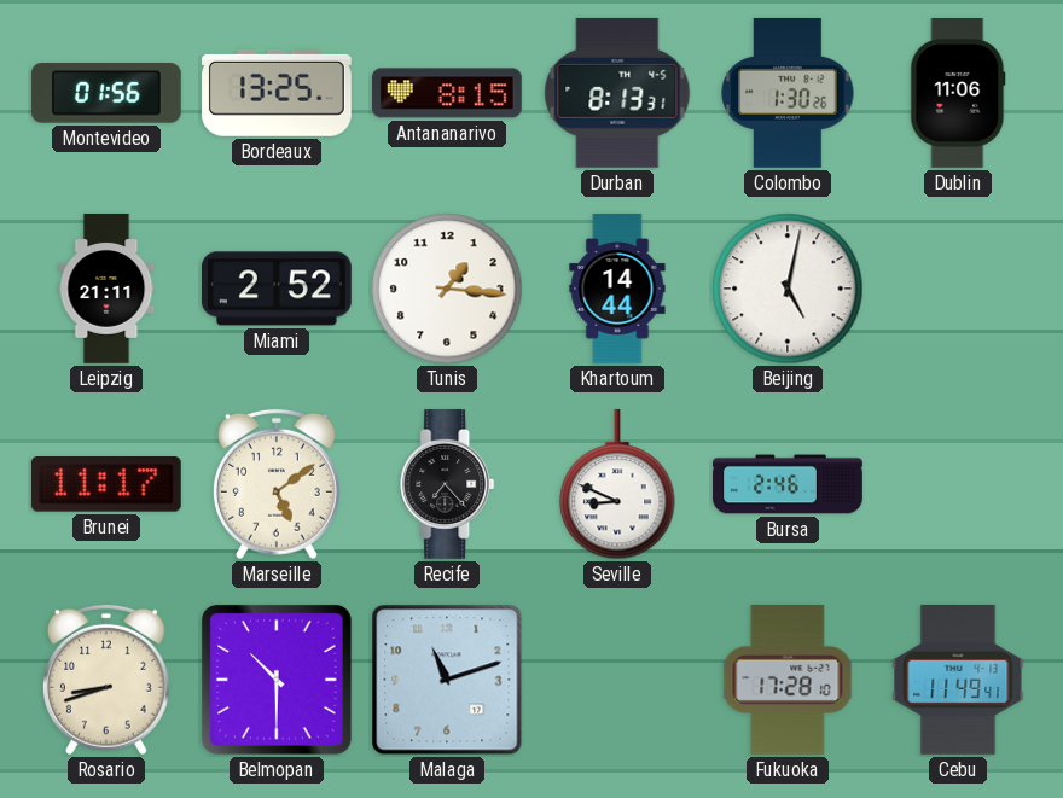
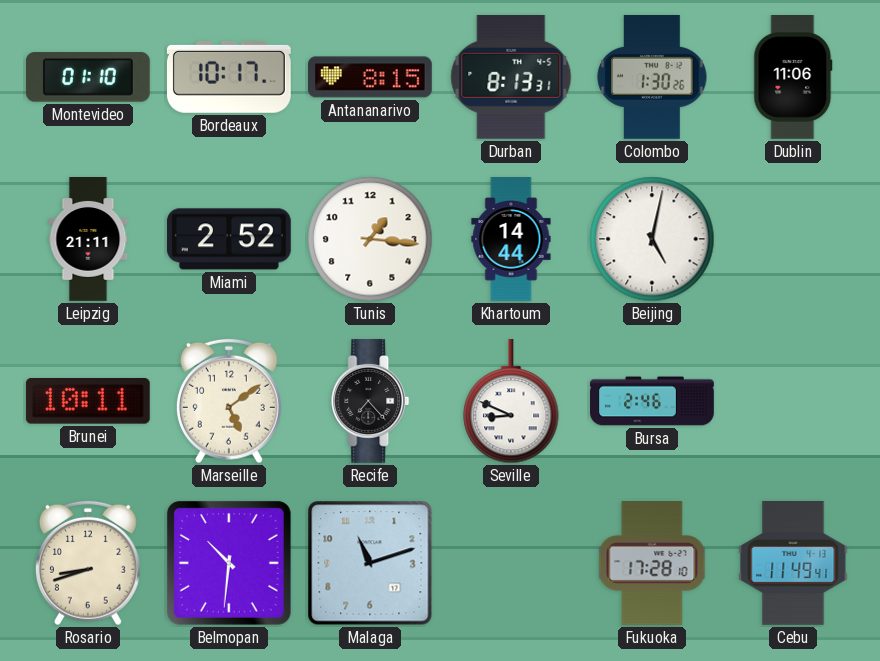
Montevideo: 01:56 -> 01:10 (88, 77)
Bordeaux: 13:25 -> 10:17 (229, 77)
Brunei: 11:17 -> 10:11 (88, 401)
Belmopan: 10:30 -> 10:31 (229, 563)
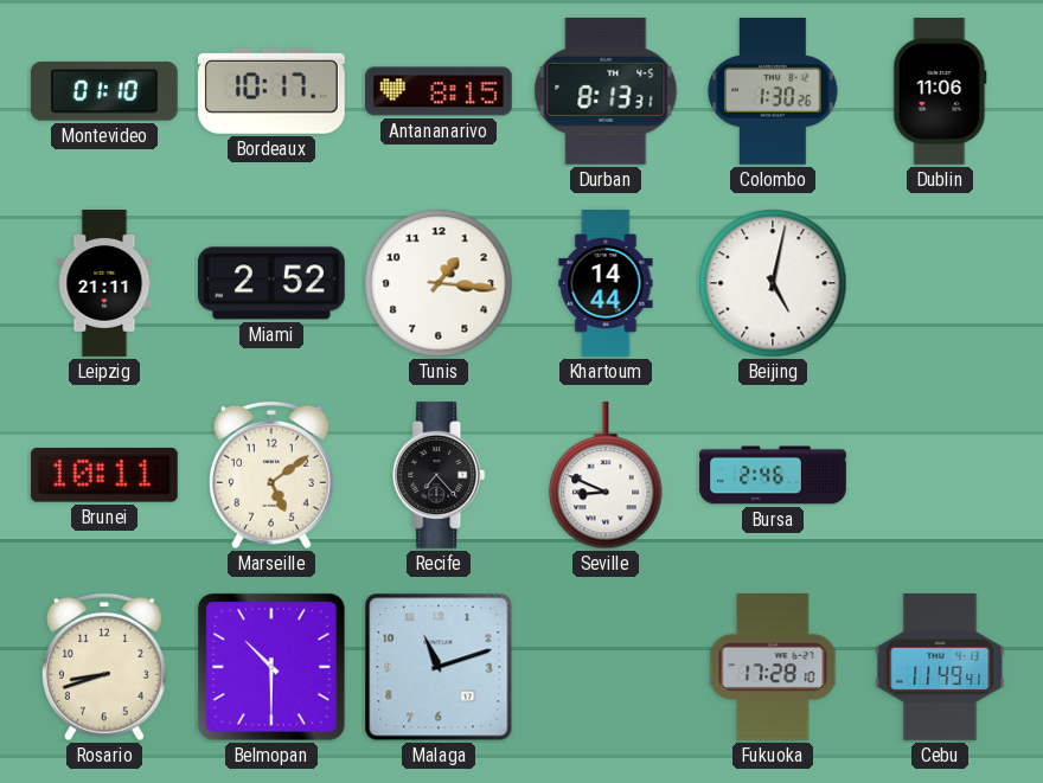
Belmopan: 10:31 -> 10:30 (271, 667)
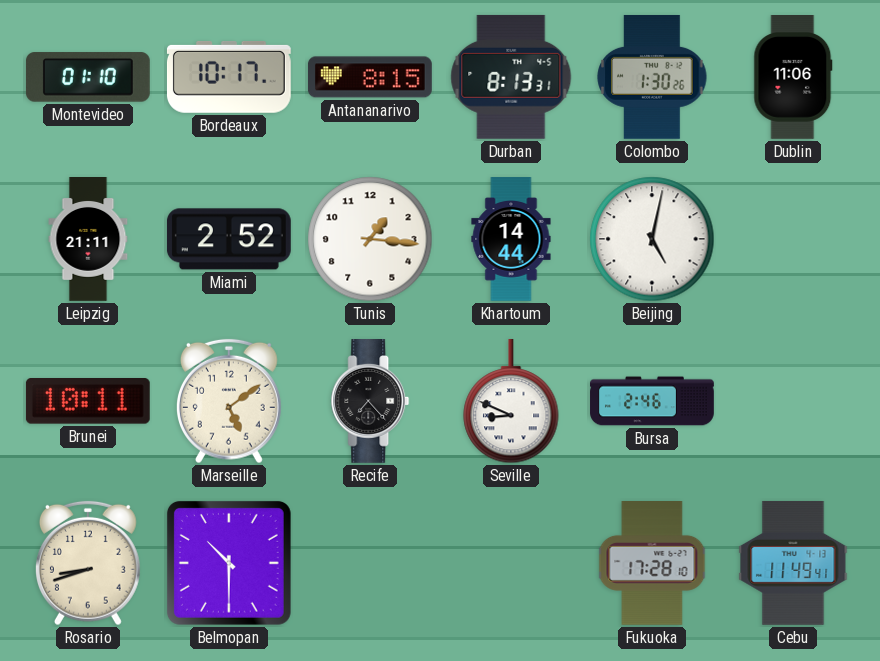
Malaga: 11:12 -> none (439, 667)
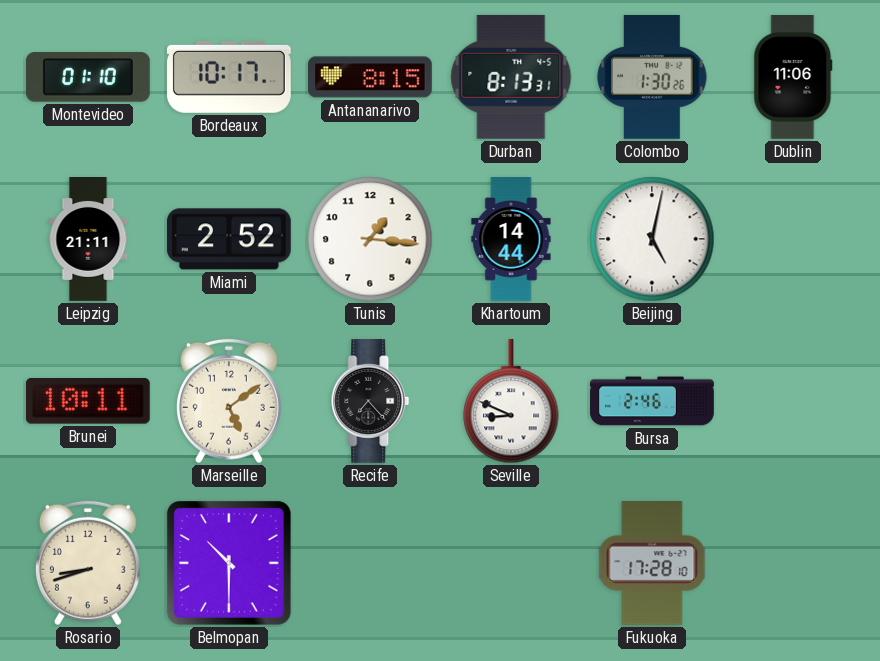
Cebu: 11:49 -> none (793, 563)
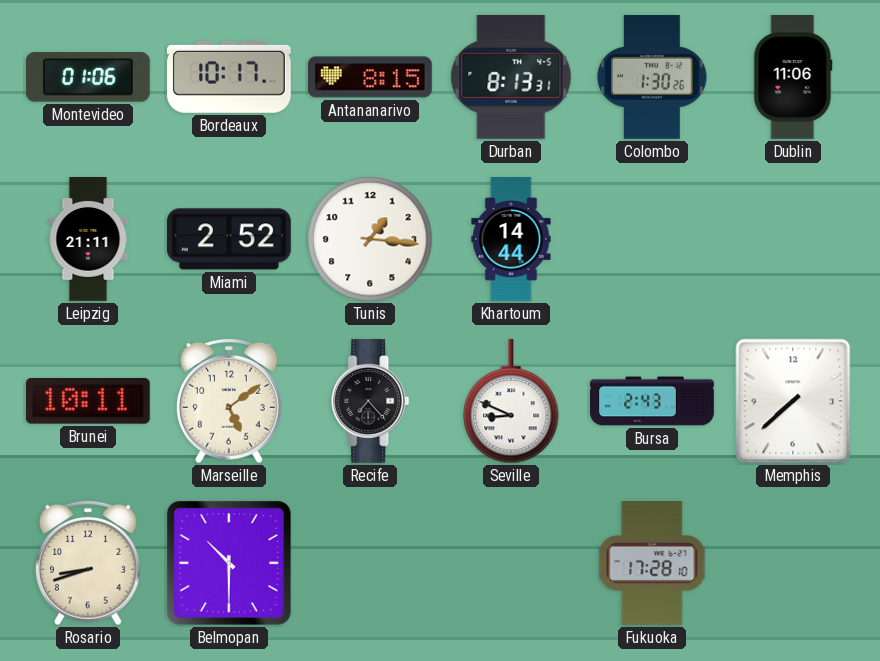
Montevideo: 01:10 -> 01:06 (88, 77)
Beijing: 5:02 -> none (652, 239)
Bursa: 2:46 -> 2:43 (652, 401)
Memphis: none -> 7:38 (793, 401)
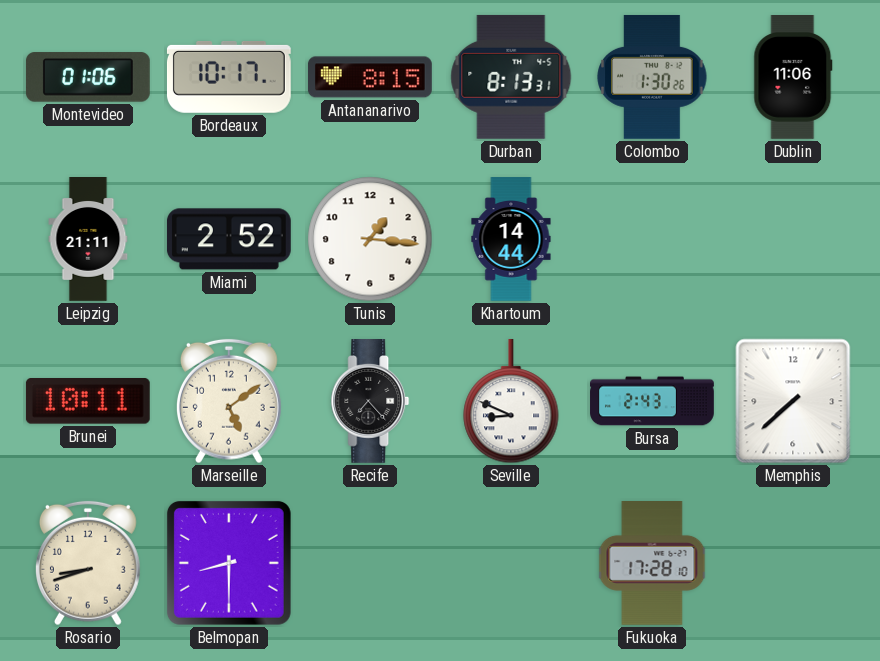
Belmopan: 10:30 -> 8:30 (229, 563)
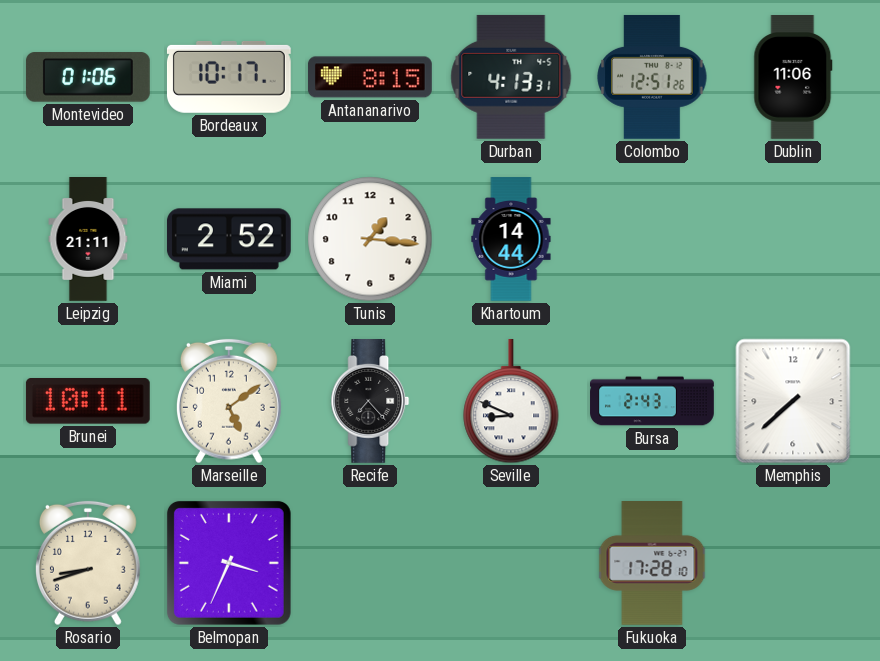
Durban: 8:13 -> 4:13 (511, 77)
Colombo: 1:30 -> 12:51 (652, 77)
Belmopan: 8:30 -> 3:34 (229, 563)
